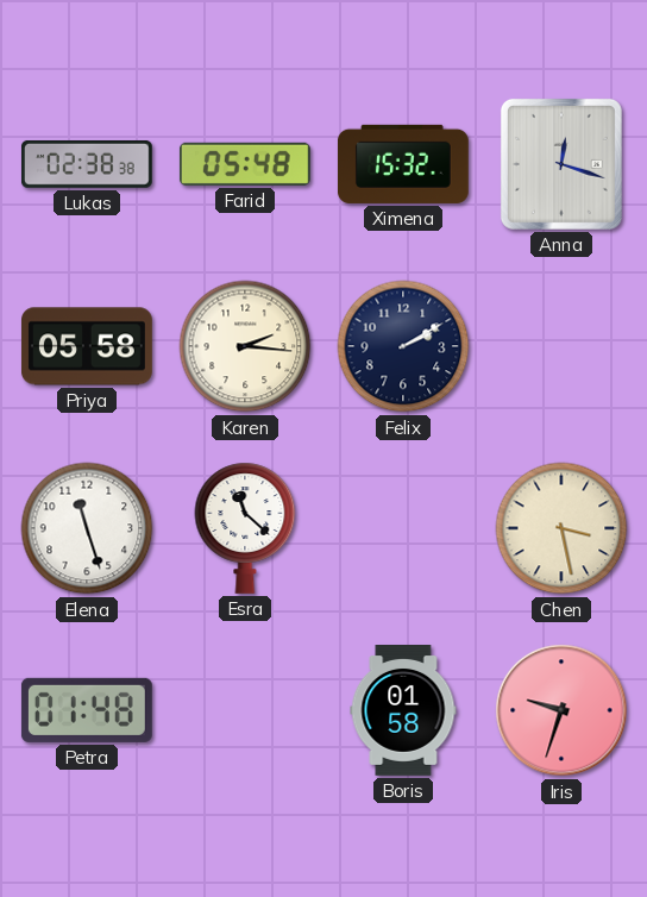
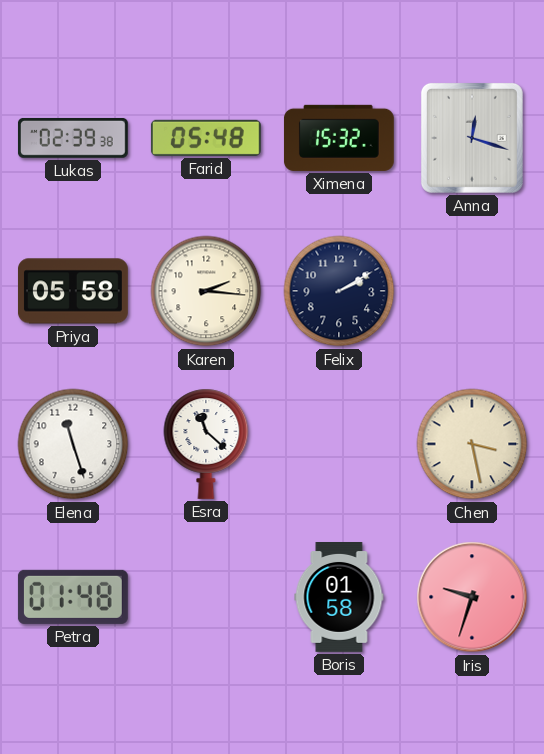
Lukas: 02:38 -> 02:39 (73, 138)
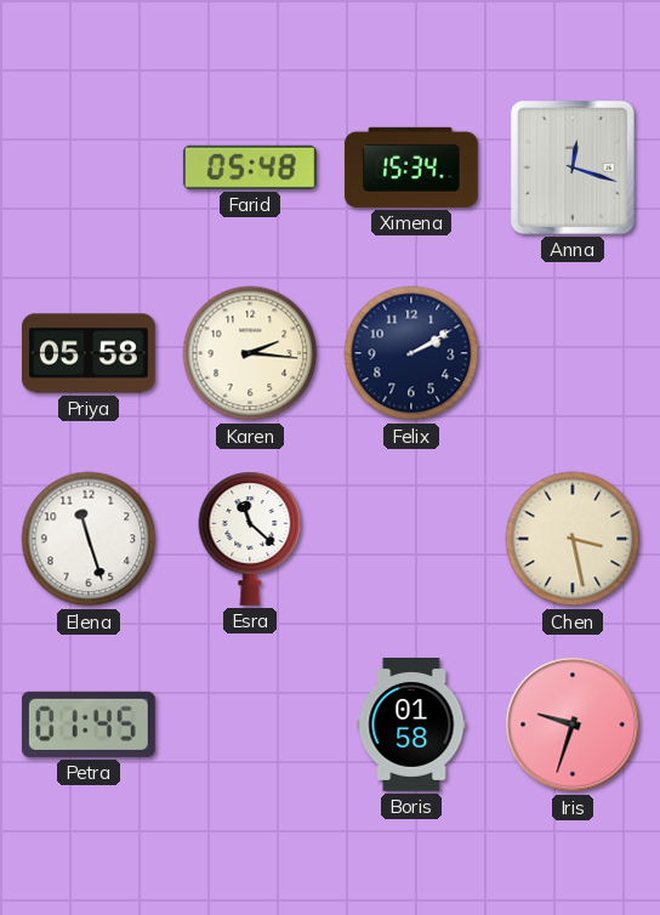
Lukas: 02:39 -> none (73, 138)
Ximena: 15:32 -> 15:34 (411, 167)
Petra: 01:48 -> 01:45 (89, 724)
